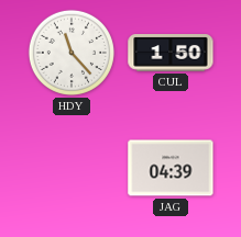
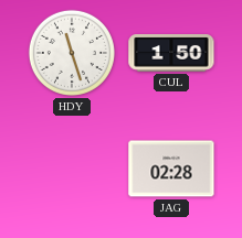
HDY: 11:23 -> 11:27 (72, 53)
JAG: 04:39 -> 02:28 (171, 169)
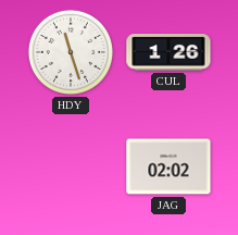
CUL: 1:50 -> 1:26 (168, 52)
JAG: 02:28 -> 02:02 (168, 166)
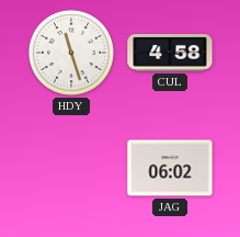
CUL: 1:26 -> 4:58 (170, 53)
JAG: 02:02 -> 06:02 (170, 168)
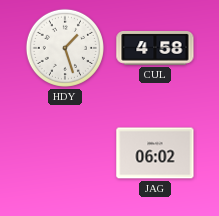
HDY: 11:27 -> 1:27 (65, 48)
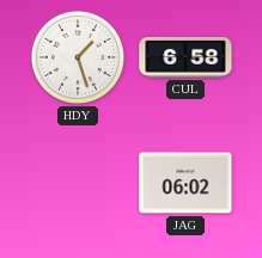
CUL: 4:58 -> 6:58 (185, 57)
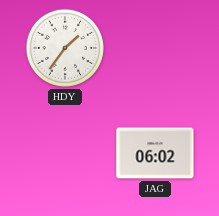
HDY: 1:27 -> 1:36 (65, 48)
CUL: 6:58 -> none (185, 57)
